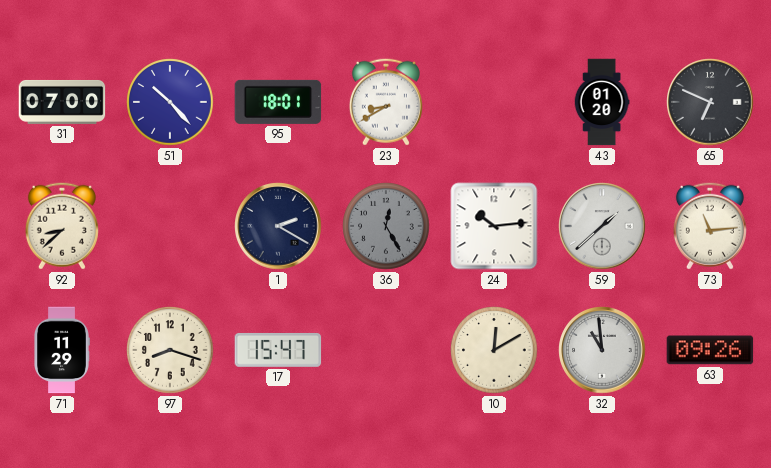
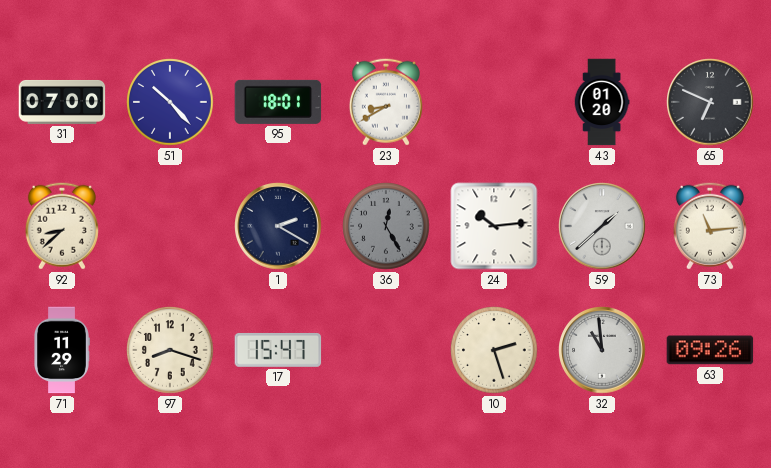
10: 12:10 -> 2:27 (494, 350)
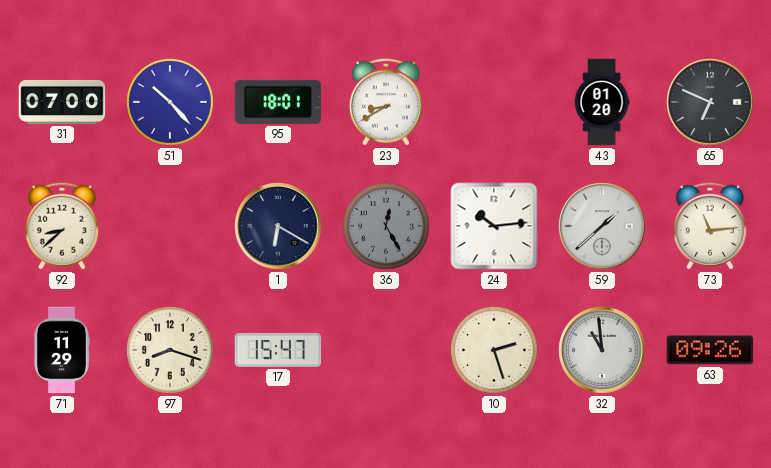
1: 2:20 -> 6:20 (278, 226)
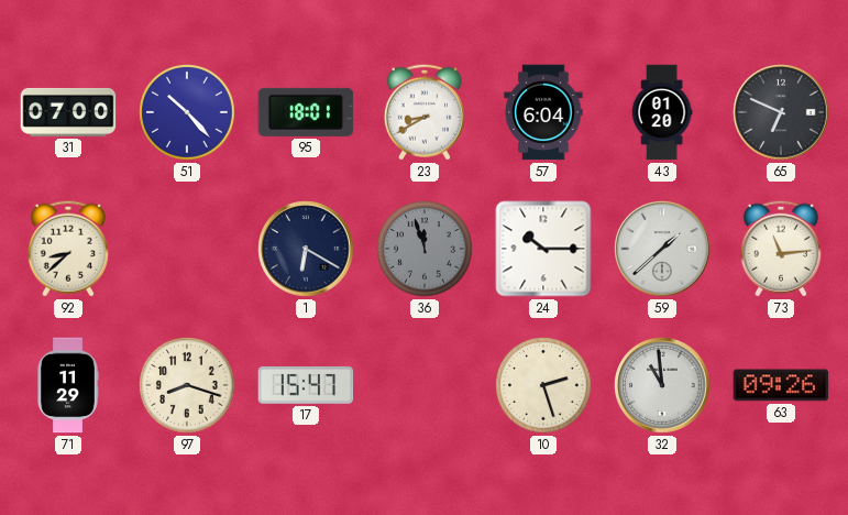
57: none -> 6:04 (543, 112)
36: 12:25 -> 11:57 (425, 249)
24: 10:14 -> 10:15 (543, 249)
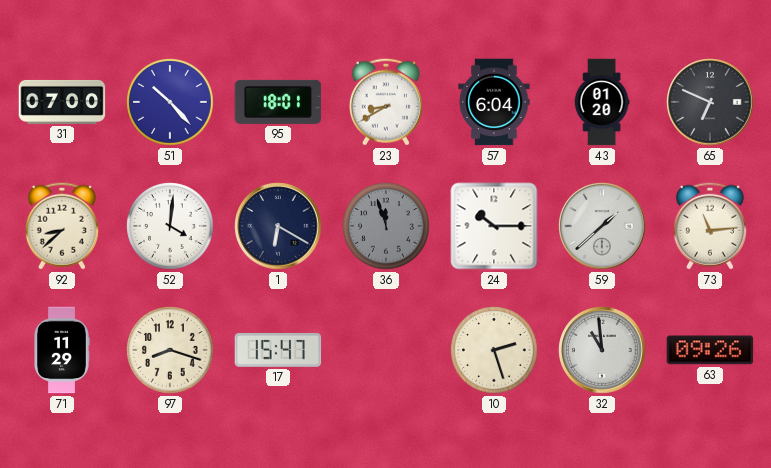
52: none -> 4:01 (170, 226)
